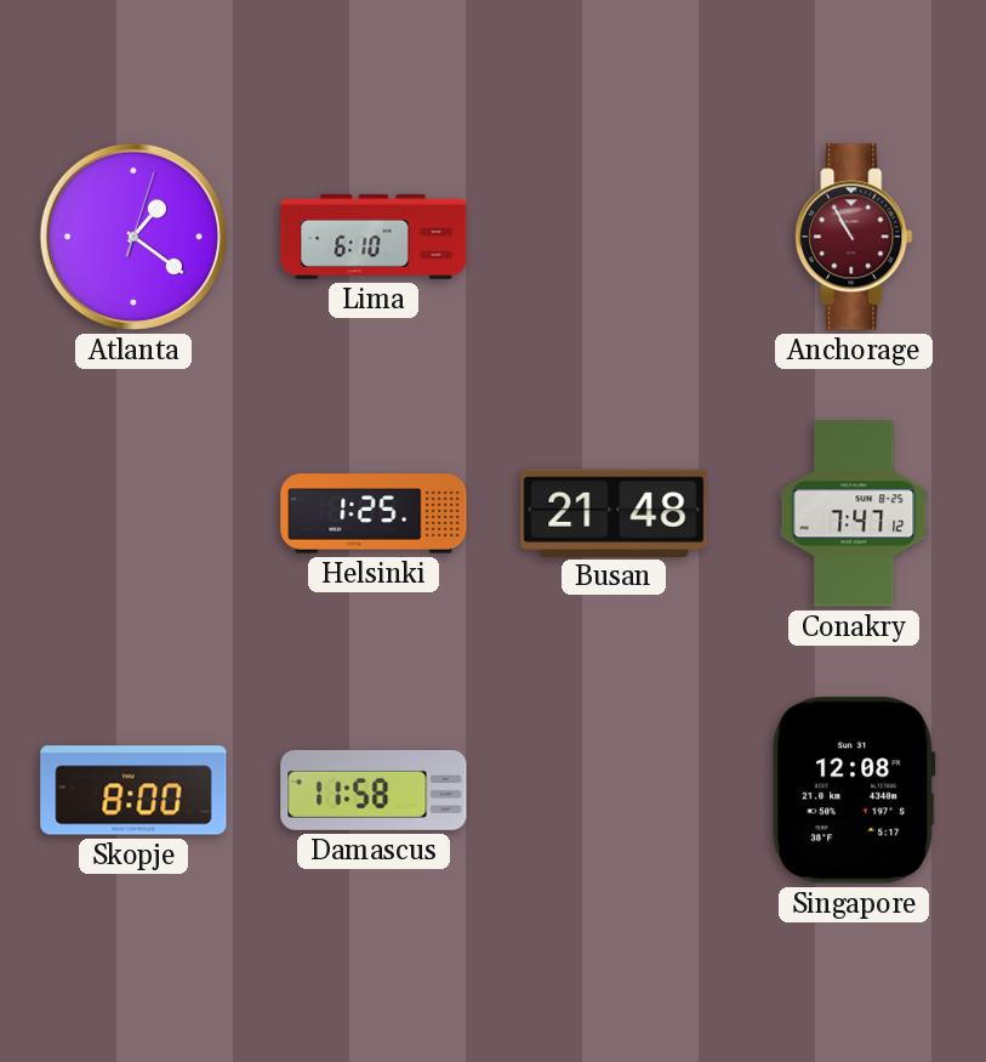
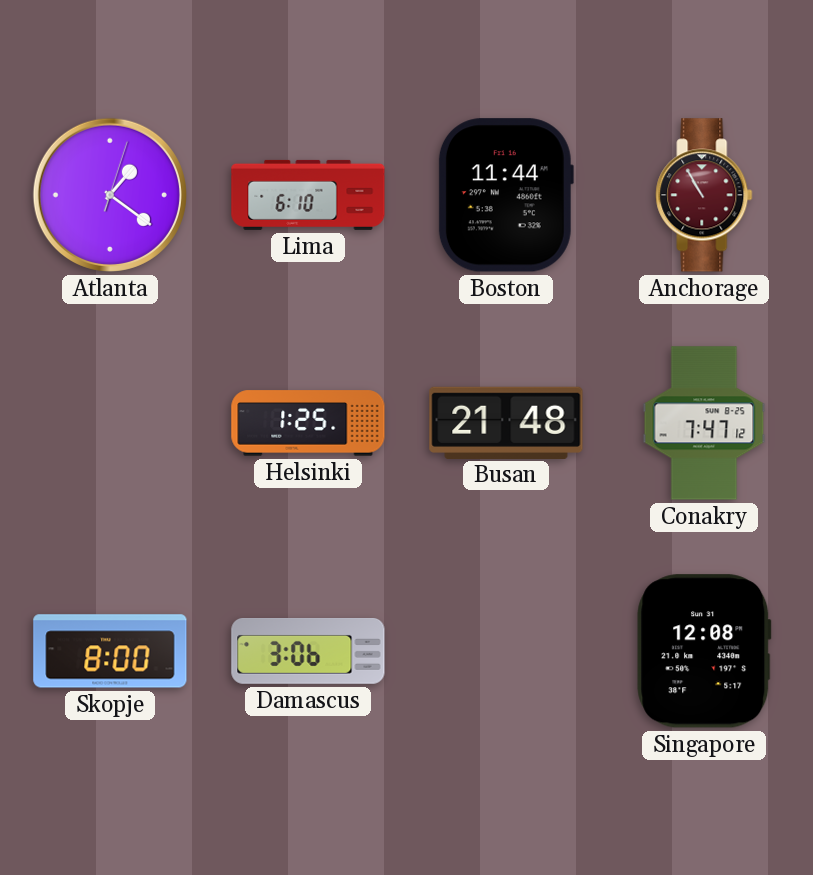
Boston: none -> 11:44 (506, 195)
Damascus: 11:58 -> 3:06 (308, 652)
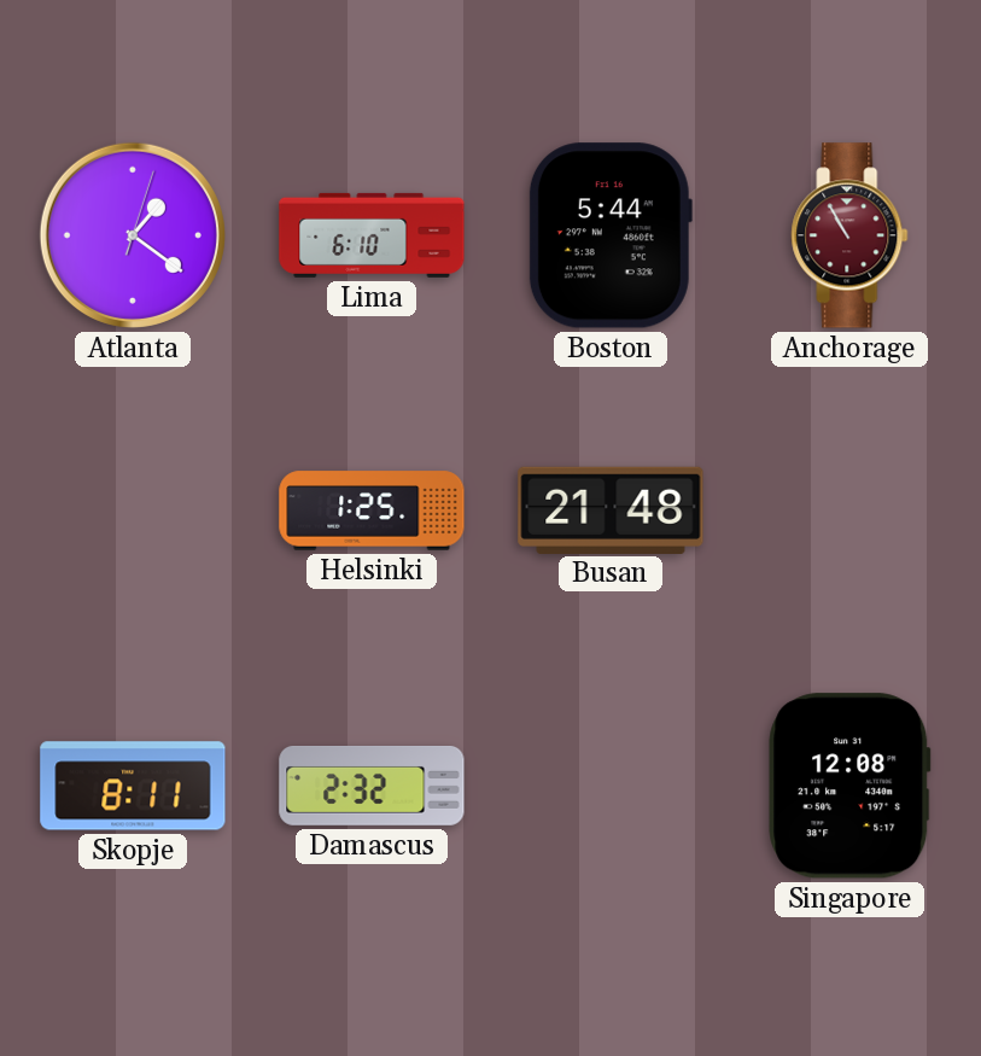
Boston: 11:44 -> 5:44 (611, 235)
Conakry: 7:47 -> none (704, 423)
Skopje: 8:00 -> 8:11 (133, 786)
Damascus: 3:06 -> 2:32 (372, 787)
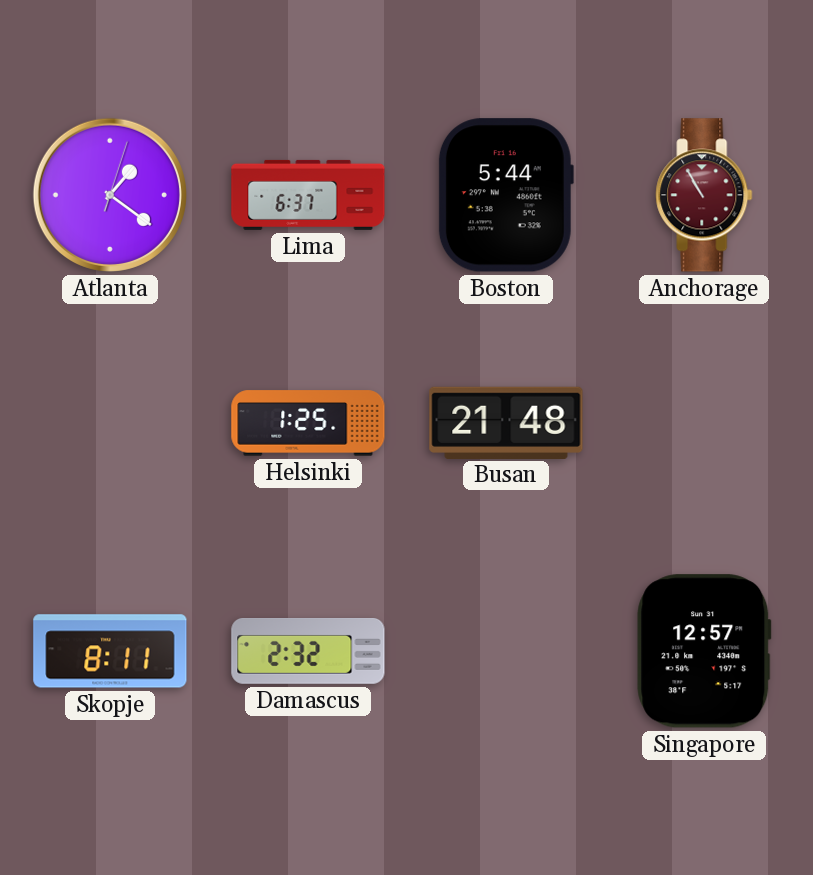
Lima: 6:10 -> 6:37 (308, 195)
Singapore: 12:08 -> 12:57 (704, 651)
